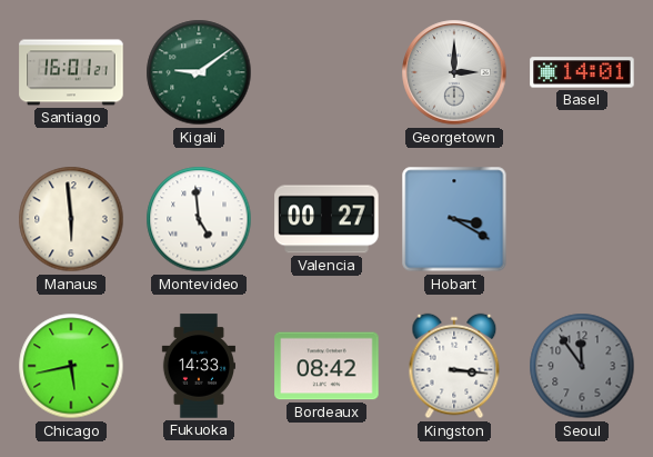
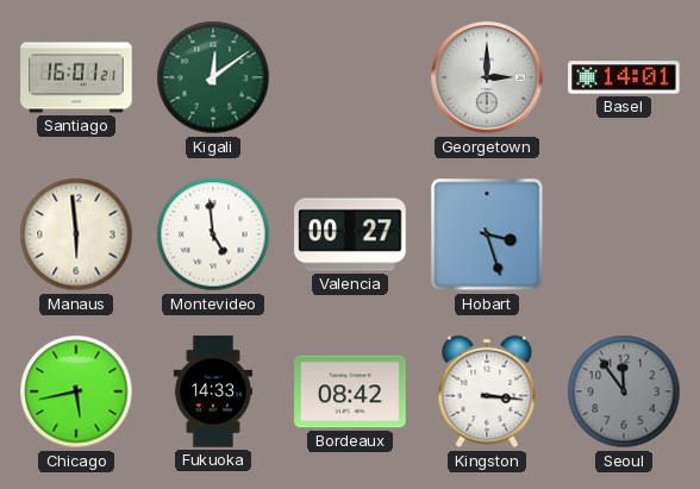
Kigali: 9:09 -> 12:09 (213, 77)
Hobart: 3:20 -> 3:27 (487, 234)
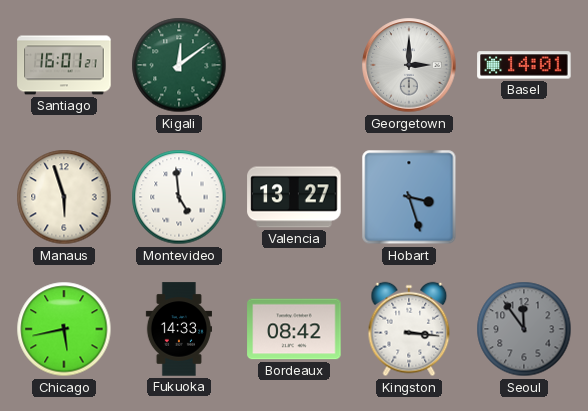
Manaus: 5:59 -> 5:57 (64, 197)
Valencia: 00:27 -> 13:27 (294, 197)
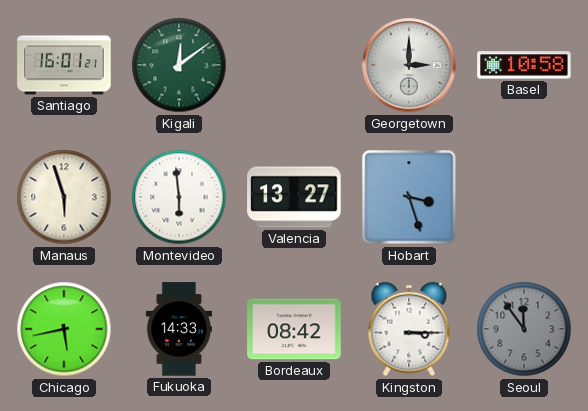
Basel: 14:01 -> 10:58 (524, 65)
Montevideo: 4:59 -> 5:59 (179, 197)
Kingston: 3:16 -> 3:15 (409, 329)
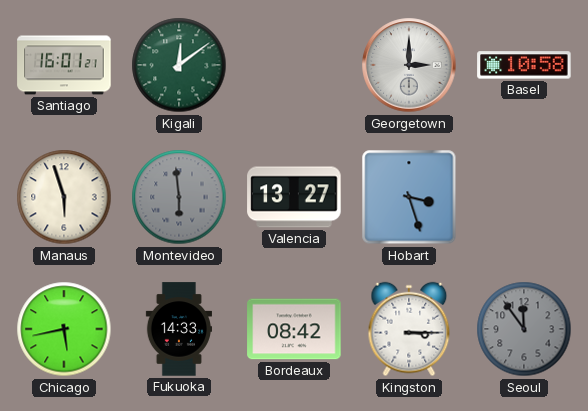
Montevideo dial: white -> grey (179, 197)
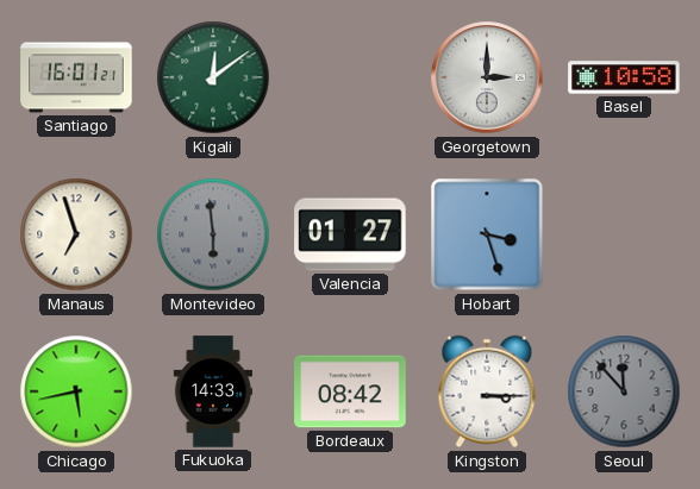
Manaus: 5:57 -> 6:57 (76, 234)
Valencia: 13:27 -> 01:27 (350, 234)
Seoul: 11:54 -> 11:53 (624, 391)
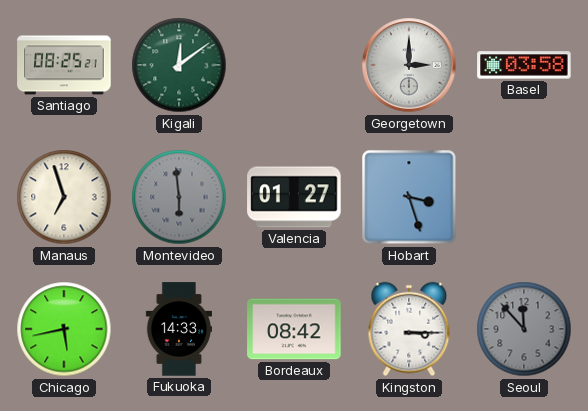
Santiago: 16:01 -> 08:25 (64, 65)
Basel: 10:58 -> 03:58 (524, 65)
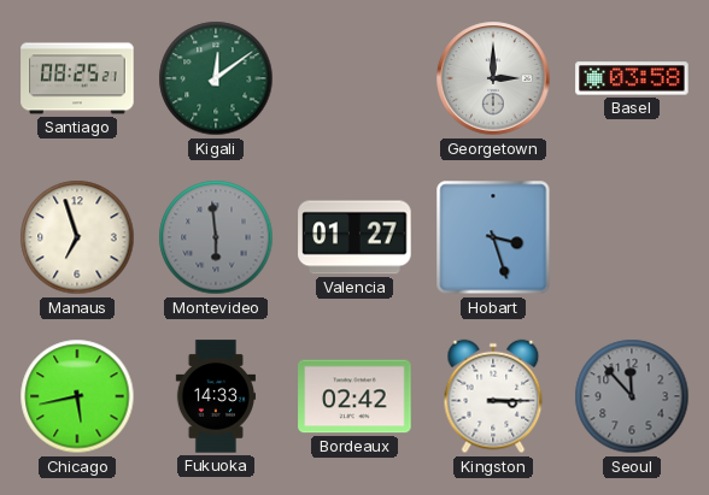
Bordeaux: 08:42 -> 02:42 (354, 396)
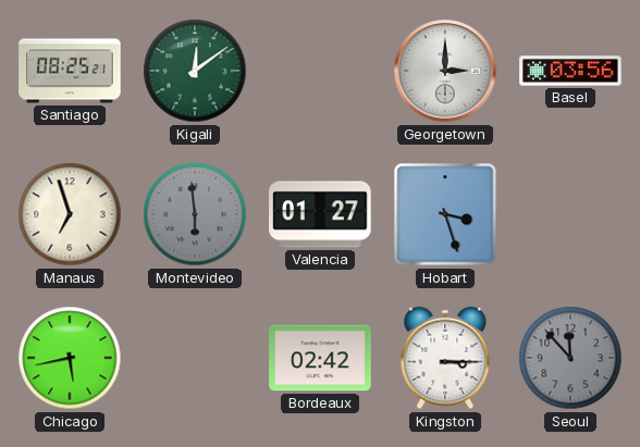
Basel: 03:58 -> 03:56 (570, 71)
Fukuoka: 14:33 -> none (215, 396)
